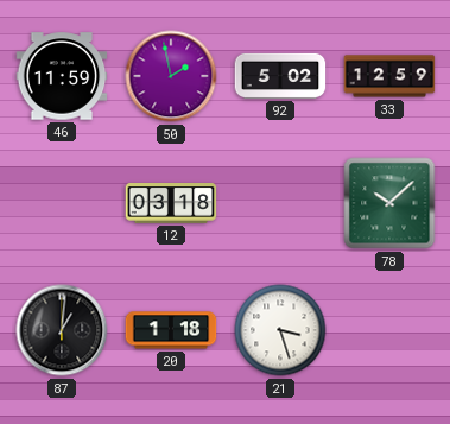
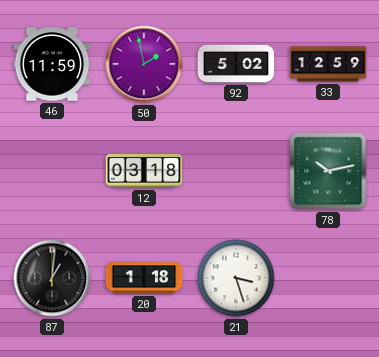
78: 10:08 -> 10:13 (328, 171)
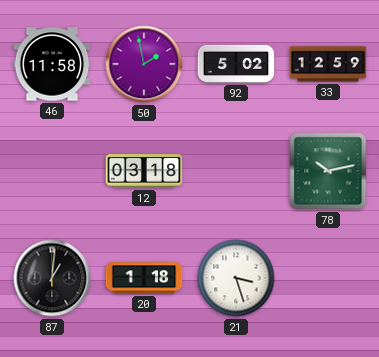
46: 11:59 -> 11:58 (52, 64)
